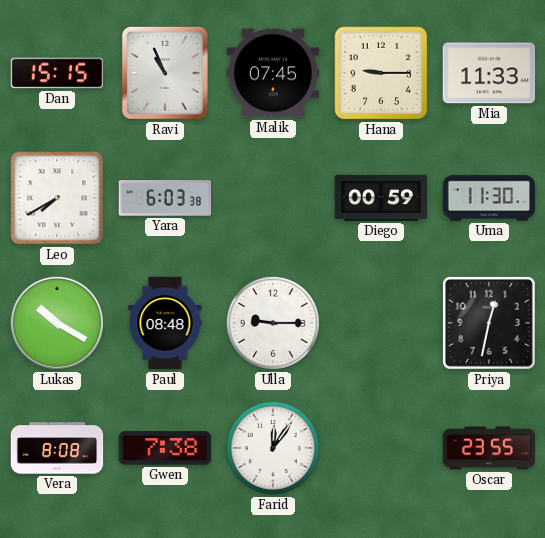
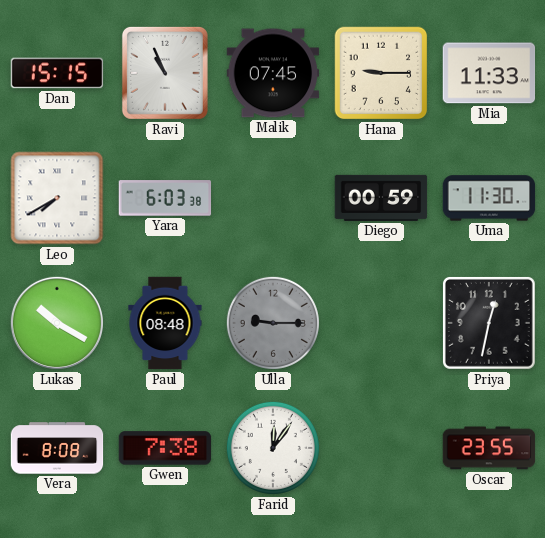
Ulla dial: white -> grey (273, 323)
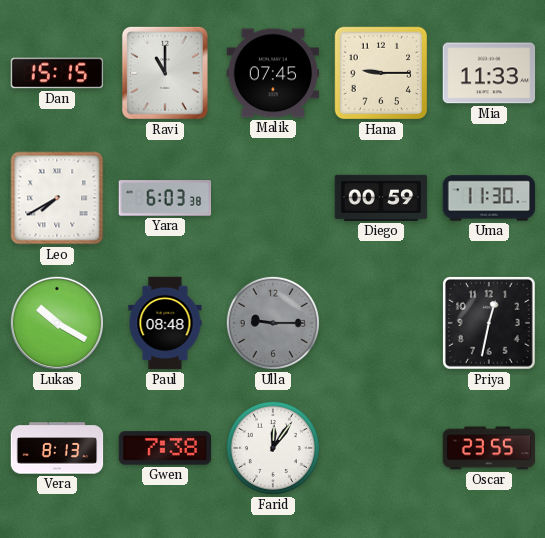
Ravi: 10:56 -> 11:00 (165, 73)
Vera: 8:08 -> 8:13 (57, 448)
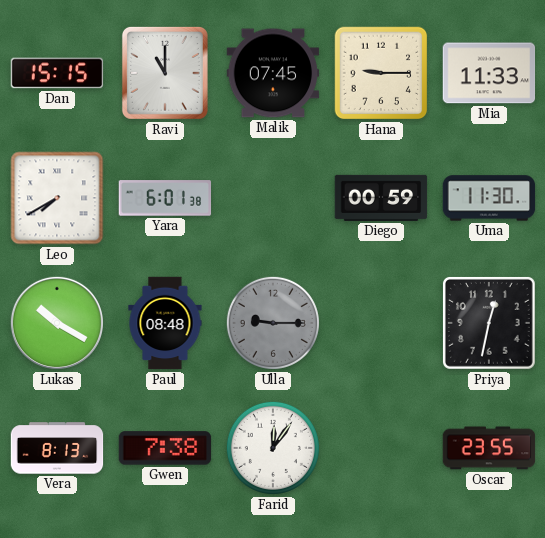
Yara: 6:03 -> 6:01 (165, 198)
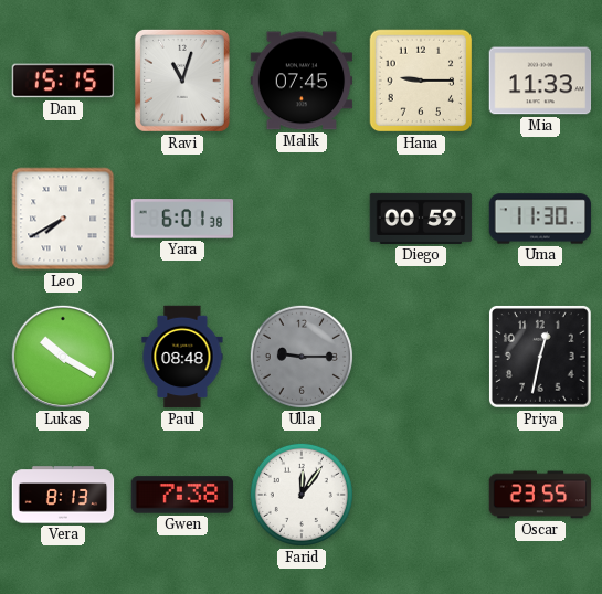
Ravi: 11:00 -> 11:03 (182, 81)
